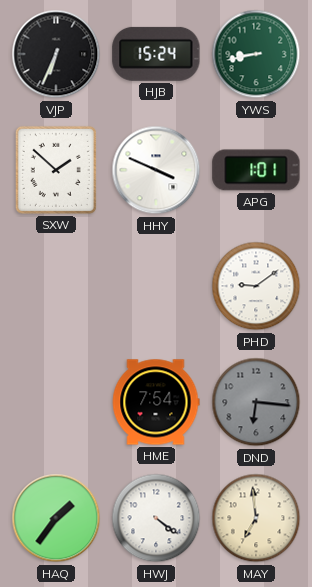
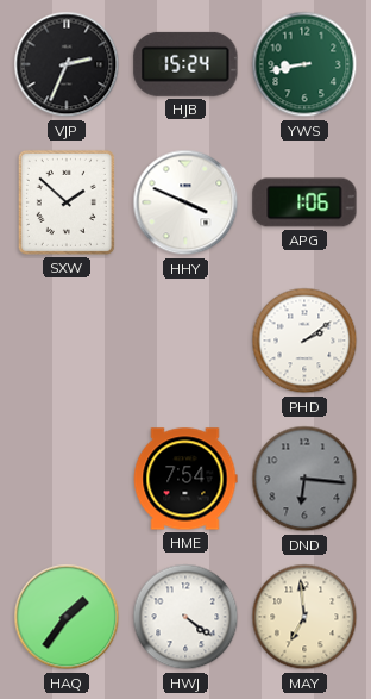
VJP: 6:34 -> 2:34 (67, 64)
APG: 1:01 -> 1:06 (304, 202)
PHD: 9:09 -> 2:09 (304, 341)
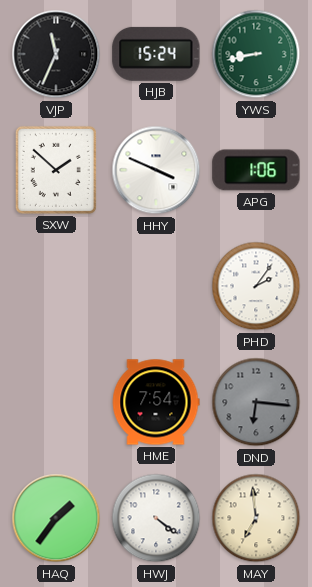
VJP: 2:34 -> 11:34 (56, 54)
PHD: 2:09 -> 2:06 (256, 286)
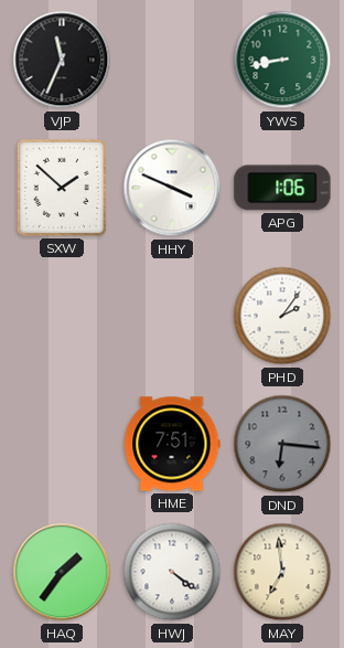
HJB: 15:24 -> none (156, 54)
HME: 7:54 -> 7:51 (172, 444)
